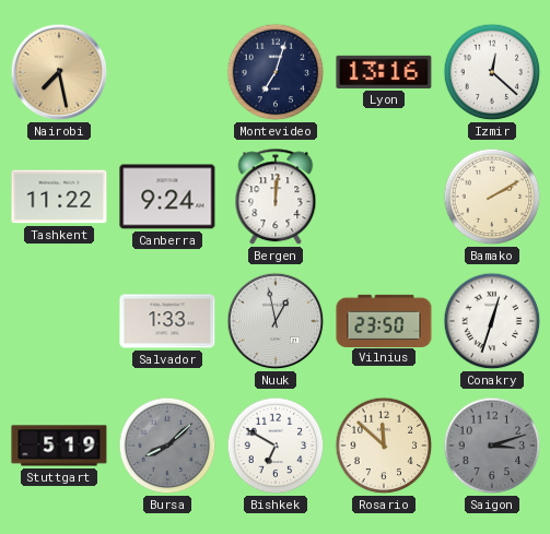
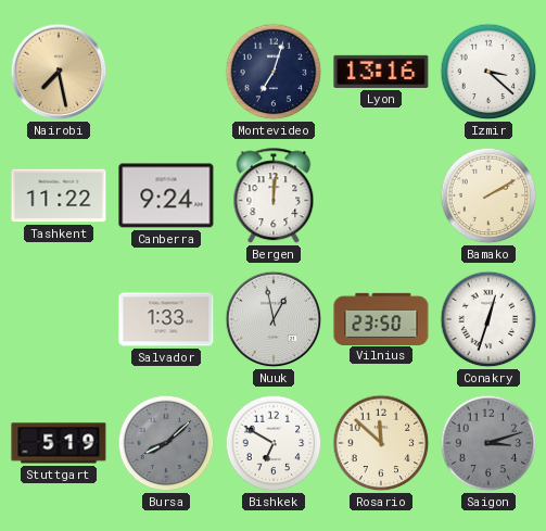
Izmir: 12:22 -> 3:22 (488, 72)
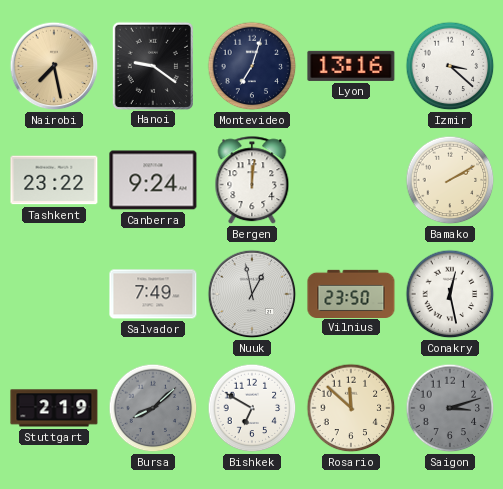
Hanoi: none -> 9:21 (152, 65)
Tashkent: 11:22 -> 23:22 (54, 180)
Salvador: 1:33 -> 7:49 (153, 294)
Conakry: 12:33 -> 12:28 (450, 294)
Stuttgart: 5:19 -> 2:19 (54, 408)
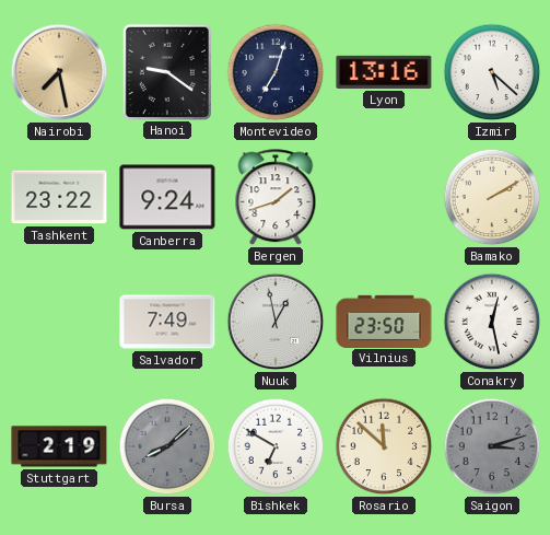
Izmir: 3:22 -> 5:22 (492, 72)
Bergen: 12:01 -> 1:42 (276, 198)
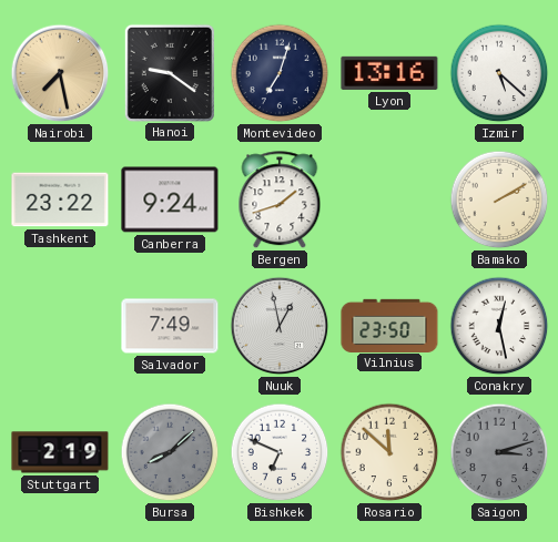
Bishkek: 6:50 -> 6:49 (280, 452)
